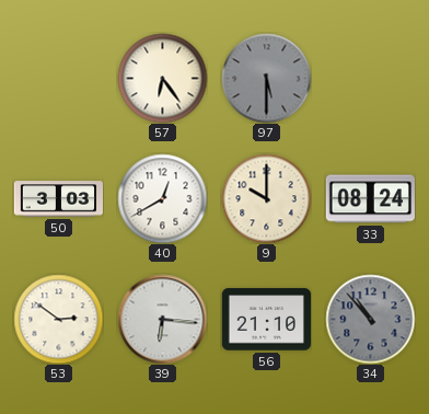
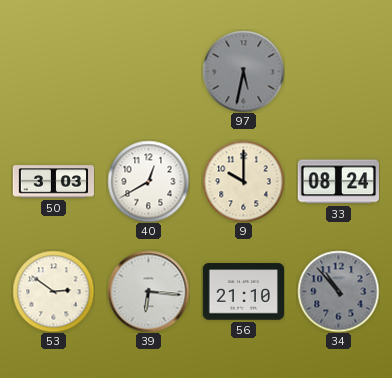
57: 6:24 -> none (162, 78)
97: 5:30 -> 5:32 (243, 71)
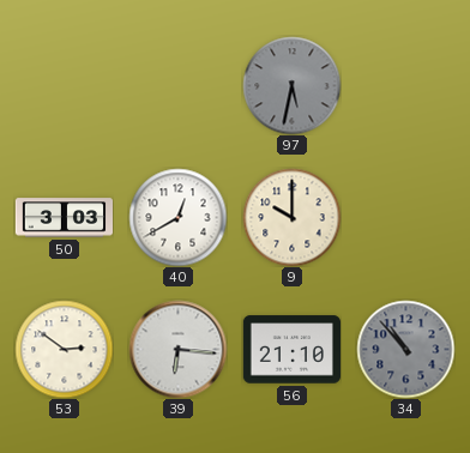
33: 08:24 -> none (338, 182)
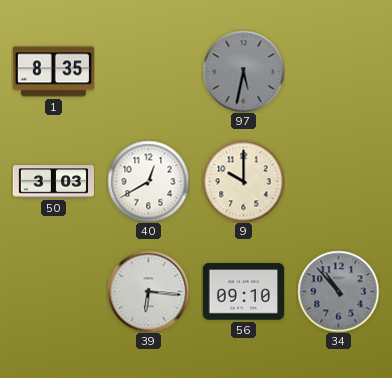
1: none -> 8:35 (53, 72)
53: 2:51 -> none (64, 349)
56: 21:10 -> 09:10 (243, 292)
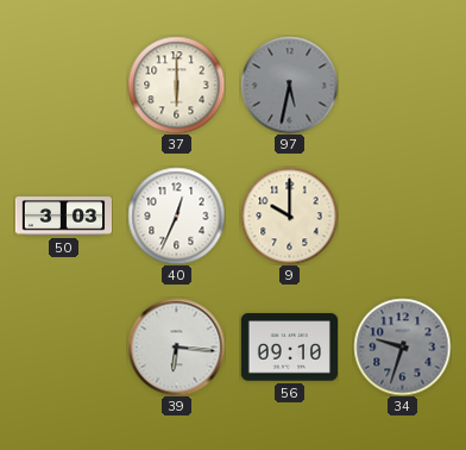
1: 8:35 -> none (53, 72)
37: none -> 6:00 (176, 85)
40: 12:40 -> 12:34 (176, 215)
34: 10:53 -> 9:33 (402, 346)
